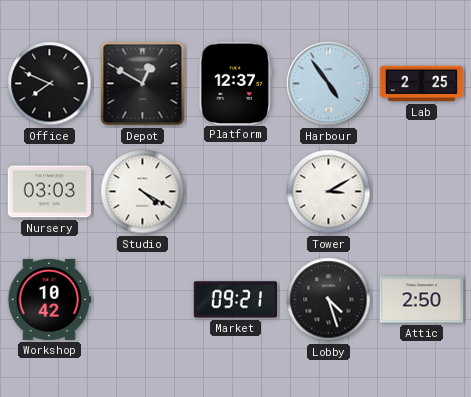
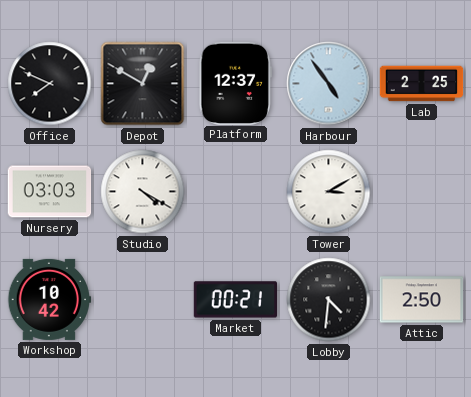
Market: 09:21 -> 00:21 (236, 300)
Lobby: 4:27 -> 4:31 (329, 300)
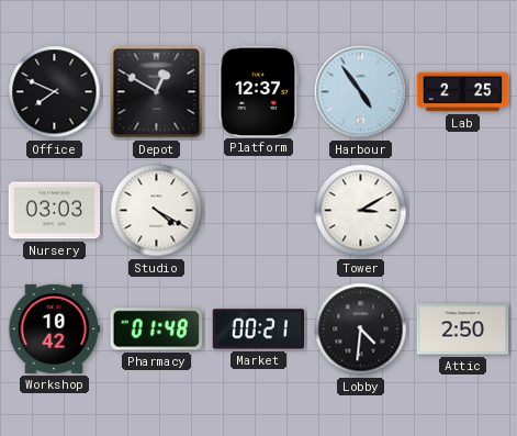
Pharmacy: none -> 01:48 (156, 329)
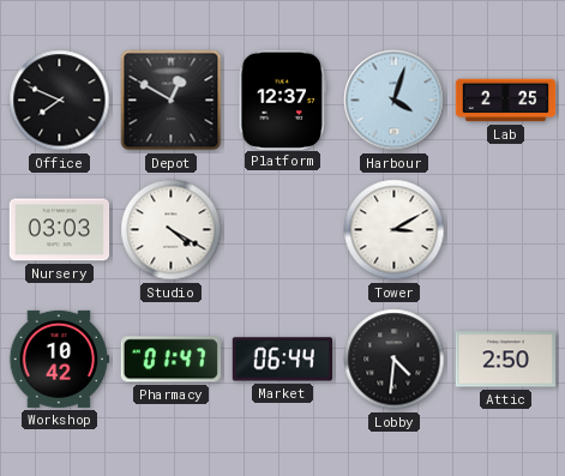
Harbour: 4:54 -> 4:03 (395, 101)
Pharmacy: 01:48 -> 01:47 (170, 360)
Market: 00:21 -> 06:44 (283, 360)
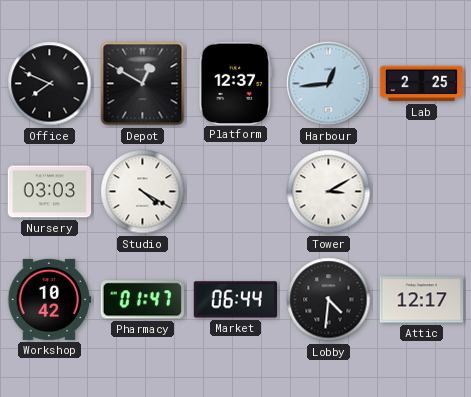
Harbour: 4:03 -> 12:44 (329, 84)
Attic: 2:50 -> 12:17 (422, 300)
